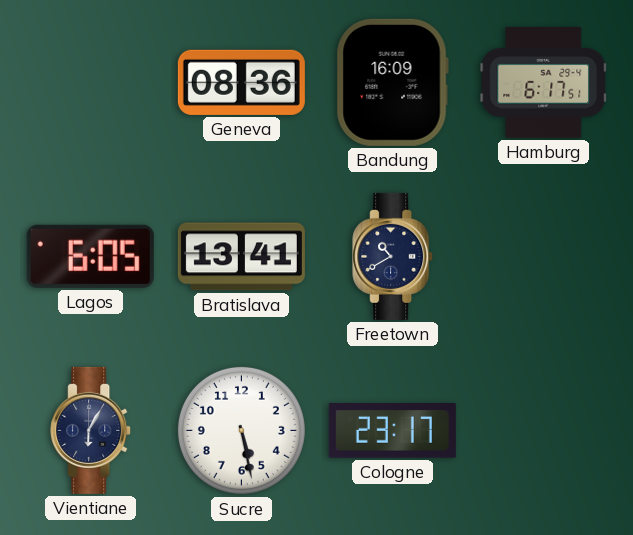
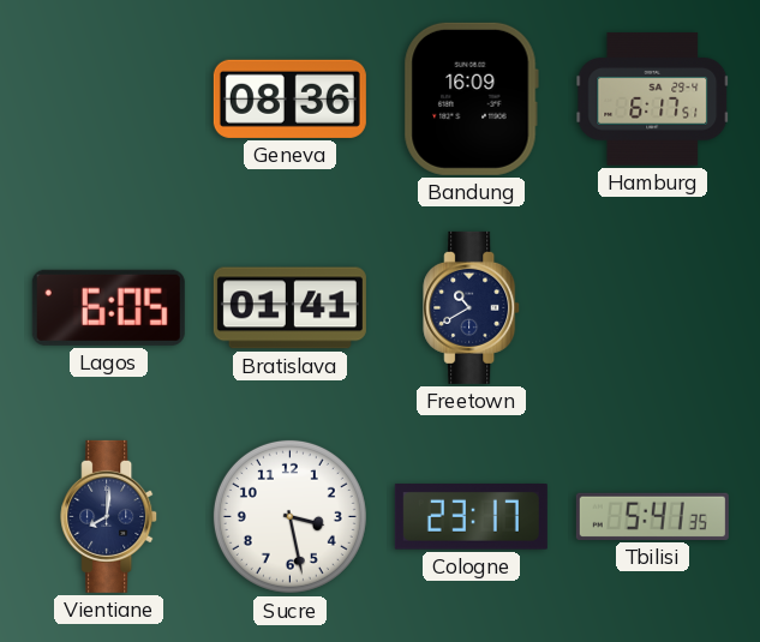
Bratislava: 13:41 -> 01:41 (289, 308)
Vientiane: 6:05 -> 8:01 (109, 516)
Sucre: 5:28 -> 3:28 (289, 516)
Tbilisi: none -> 5:41 (652, 516)
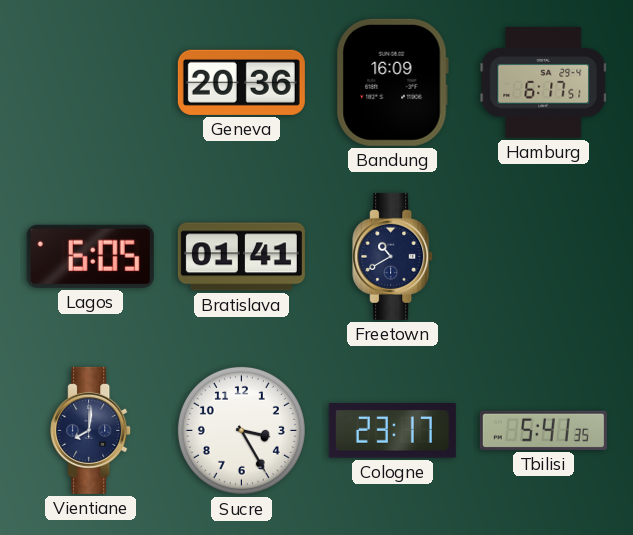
Geneva: 08:36 -> 20:36 (241, 82)
Sucre: 3:28 -> 3:25 (241, 430)
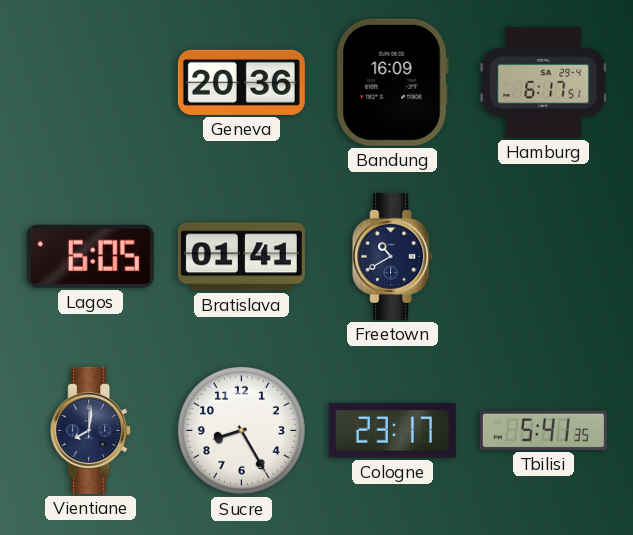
Sucre: 3:25 -> 8:25 (241, 430)
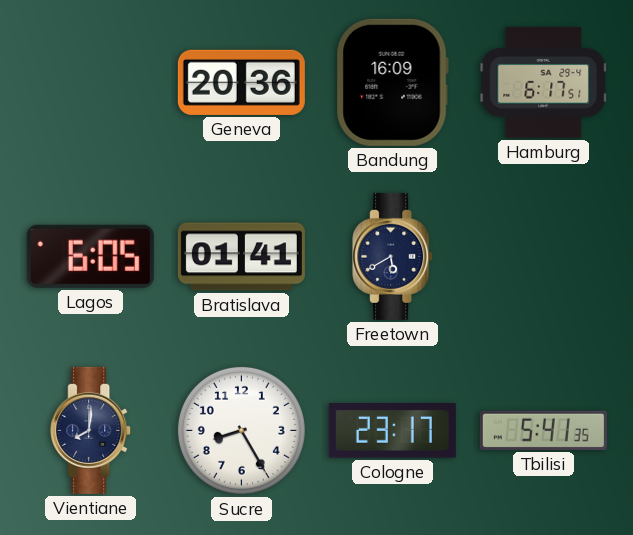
Freetown: 10:40 -> 5:40 (393, 256)
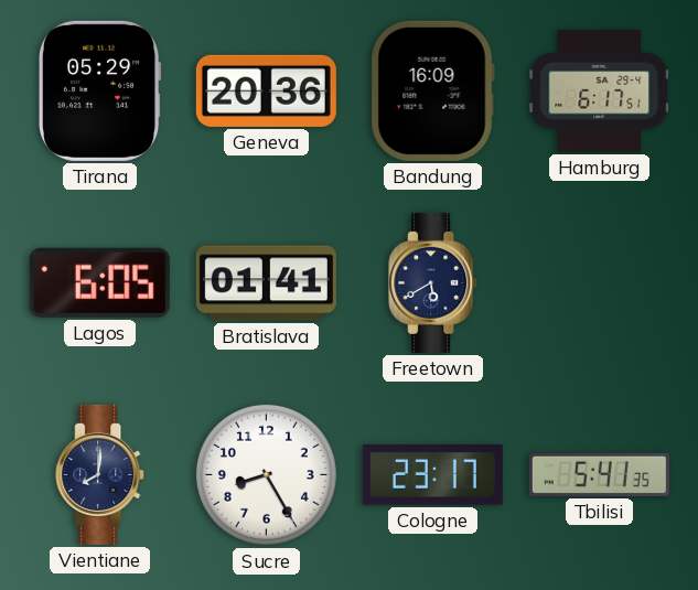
Tirana: none -> 05:29 (100, 90)
